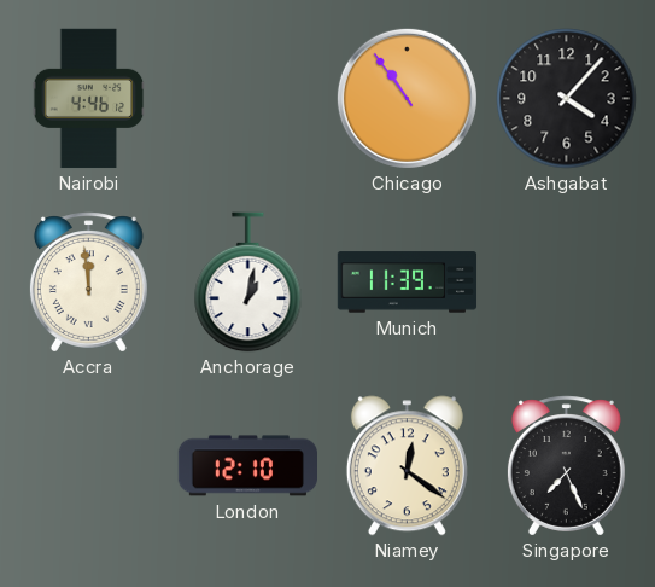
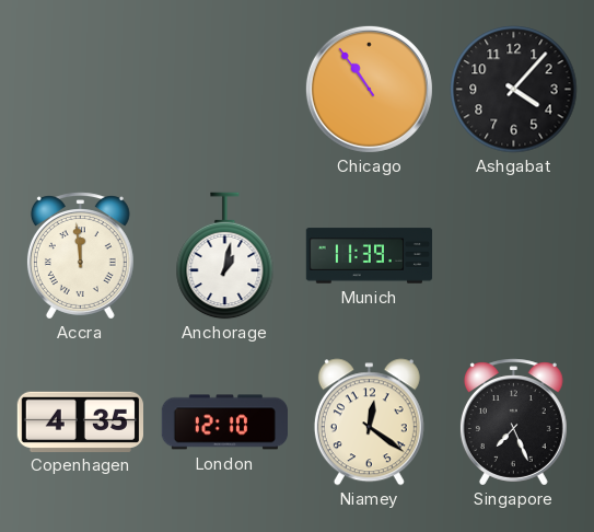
Nairobi: 4:46 -> none (89, 99)
Copenhagen: none -> 4:35 (80, 421)
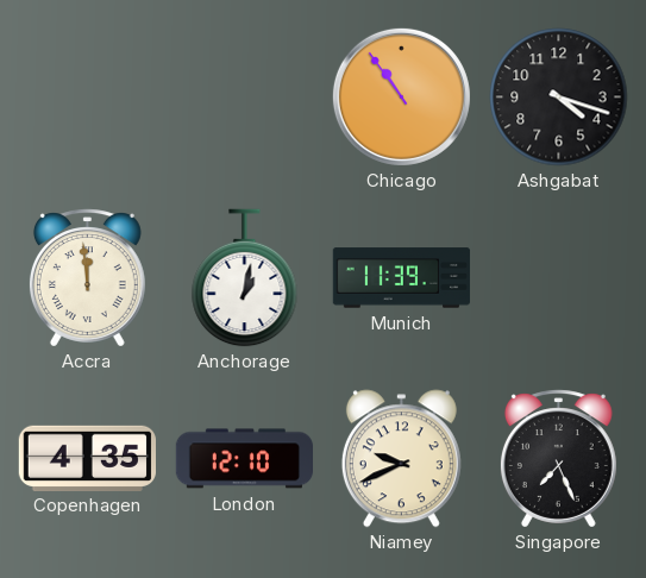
Ashgabat: 4:07 -> 4:18 (559, 98)
Niamey: 12:21 -> 9:41 (401, 459)
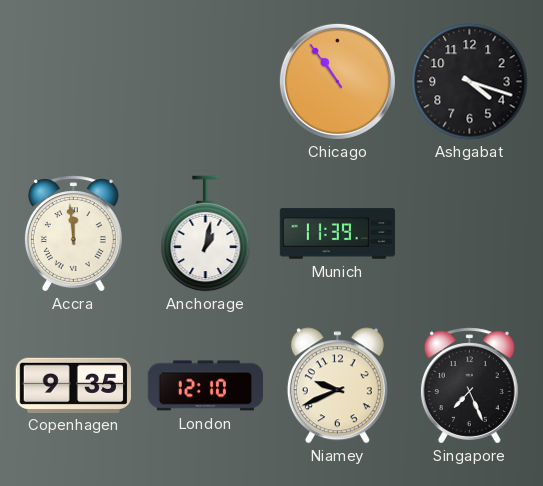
Copenhagen: 4:35 -> 9:35 (73, 385)
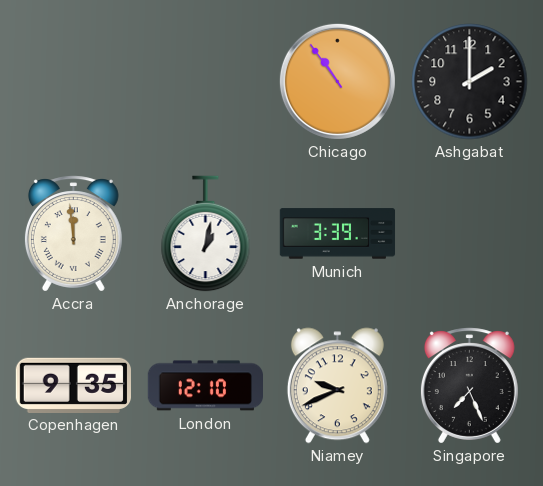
Ashgabat: 4:18 -> 2:00 (470, 82)
Munich: 11:39 -> 3:39 (338, 234)
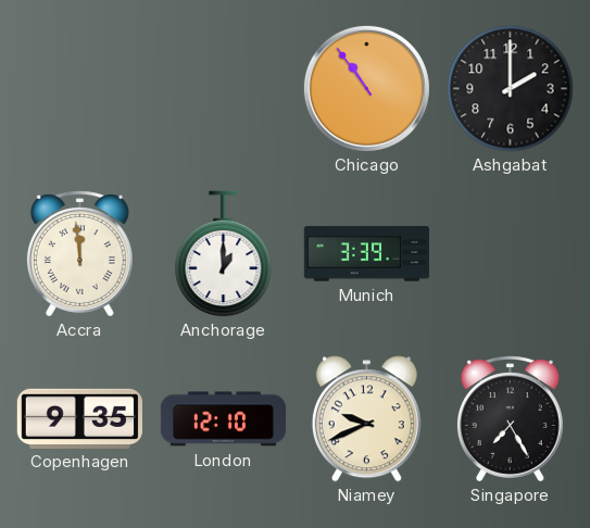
Anchorage: 1:02 -> 1:00 (224, 254)
Singapore: 7:26 -> 7:25 (510, 419)
